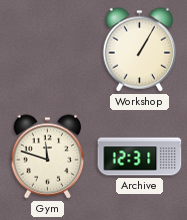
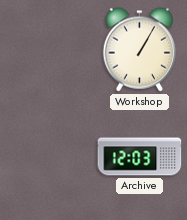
Gym: 11:48 -> none (48, 157)
Archive: 12:31 -> 12:03 (140, 157)
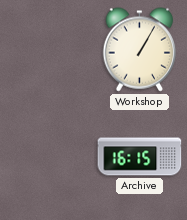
Archive: 12:03 -> 16:15 (140, 157)
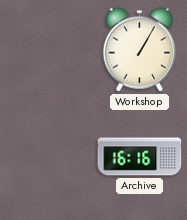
Archive: 16:15 -> 16:16 (140, 157)
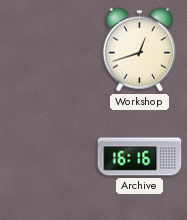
Workshop: 1:05 -> 12:42 (140, 50)
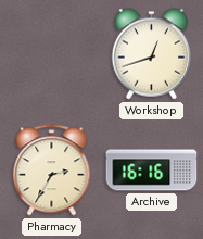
Pharmacy: none -> 2:35 (52, 171)
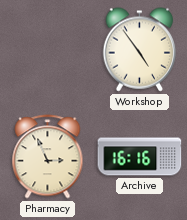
Workshop: 12:42 -> 4:54 (140, 50)
Pharmacy: 2:35 -> 2:56 (48, 157)
